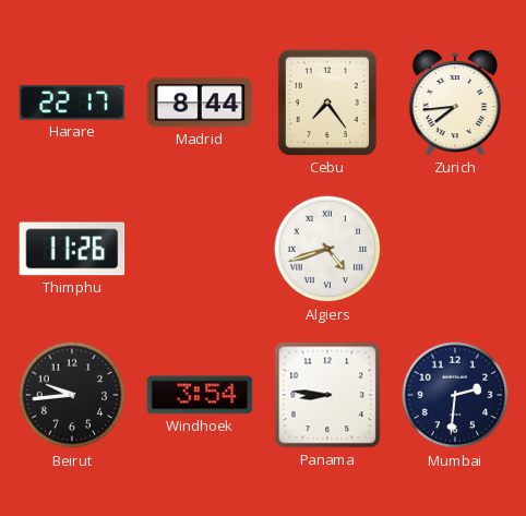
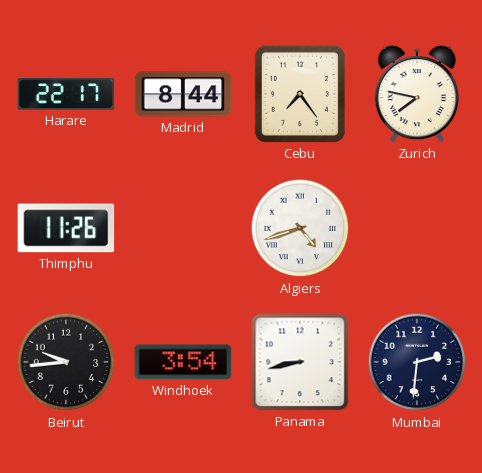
Zurich: 7:44 -> 7:47 (417, 94)
Panama: 8:46 -> 8:43 (300, 362)
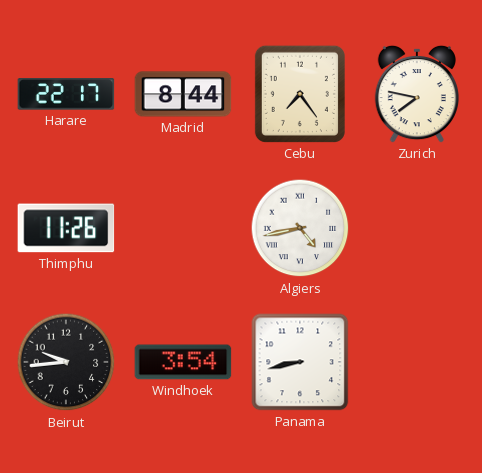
Algiers: 4:42 -> 4:43 (300, 228)
Mumbai: 2:31 -> none (417, 362)
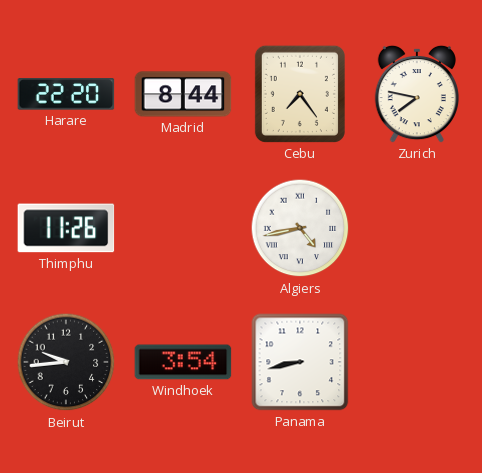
Harare: 22:17 -> 22:20 (66, 94)
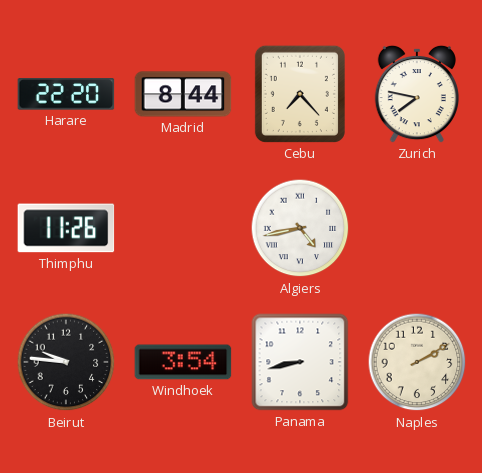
Cebu: 7:24 -> 7:23 (300, 94)
Beirut: 9:44 -> 9:46 (66, 362)
Naples: none -> 2:10 (417, 362)
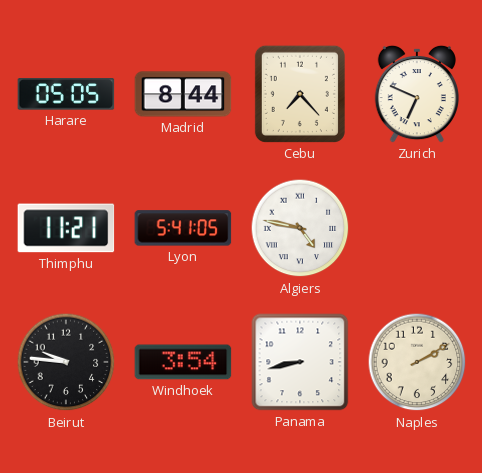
Harare: 22:20 -> 05:05 (66, 94)
Zurich: 7:47 -> 6:49 (417, 94)
Thimphu: 11:26 -> 11:21 (66, 228)
Lyon: none -> 5:41 (183, 228)
Algiers: 4:43 -> 4:47 (300, 228)
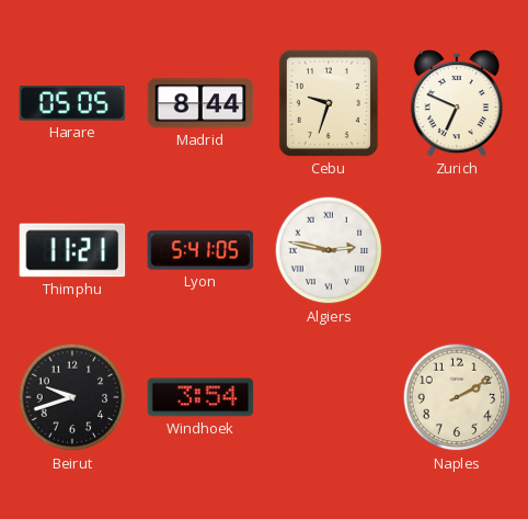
Cebu: 7:23 -> 9:33 (329, 103)
Algiers: 4:47 -> 2:47 (329, 250)
Beirut: 9:46 -> 9:42 (72, 397)
Panama: 8:43 -> none (300, 362)
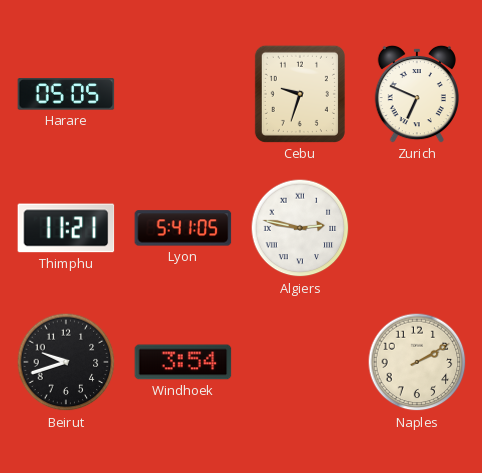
Madrid: 8:44 -> none (200, 103)
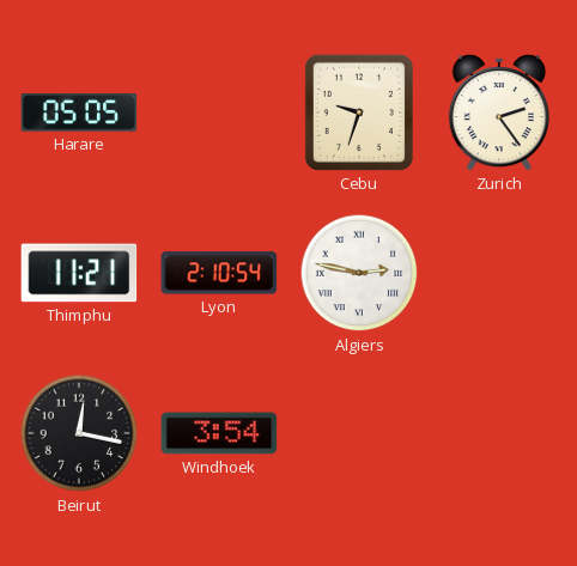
Zurich: 6:49 -> 2:24 (499, 112)
Lyon: 5:41 -> 2:10 (219, 273)
Beirut: 9:42 -> 12:17 (79, 433)
Naples: 2:10 -> none (417, 362)
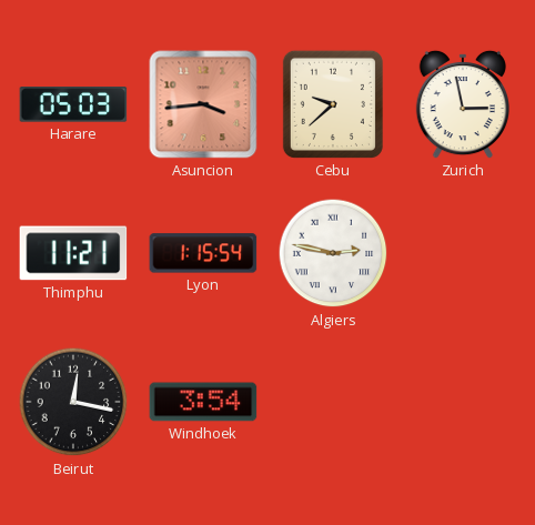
Harare: 05:05 -> 05:03 (73, 104)
Asuncion: none -> 3:44 (203, 104)
Cebu: 9:33 -> 9:38 (333, 104)
Zurich: 2:24 -> 2:58 (463, 104)
Lyon: 2:10 -> 1:15 (203, 253)
